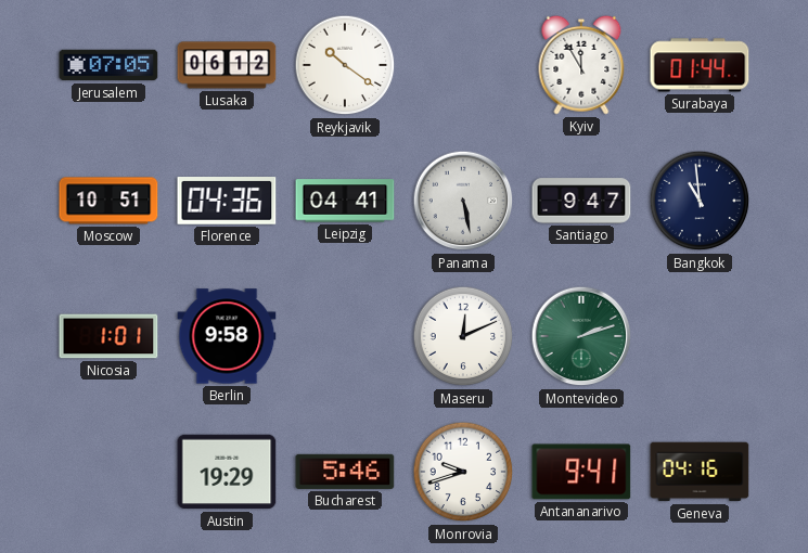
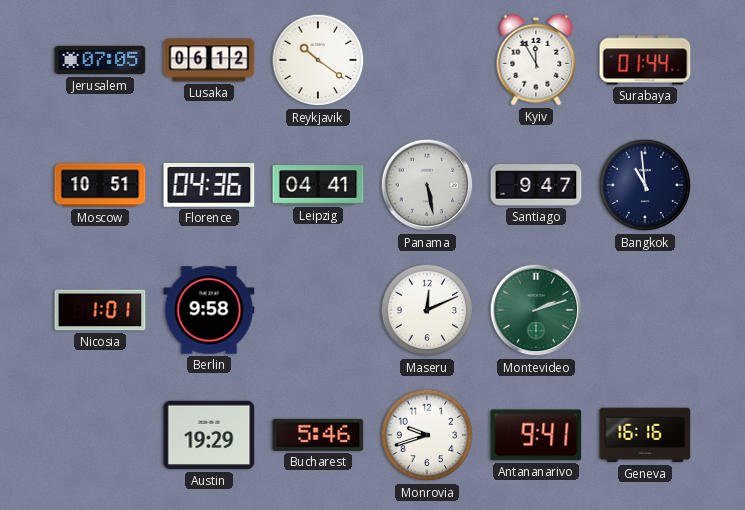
Geneva: 04:16 -> 16:16 (645, 435)
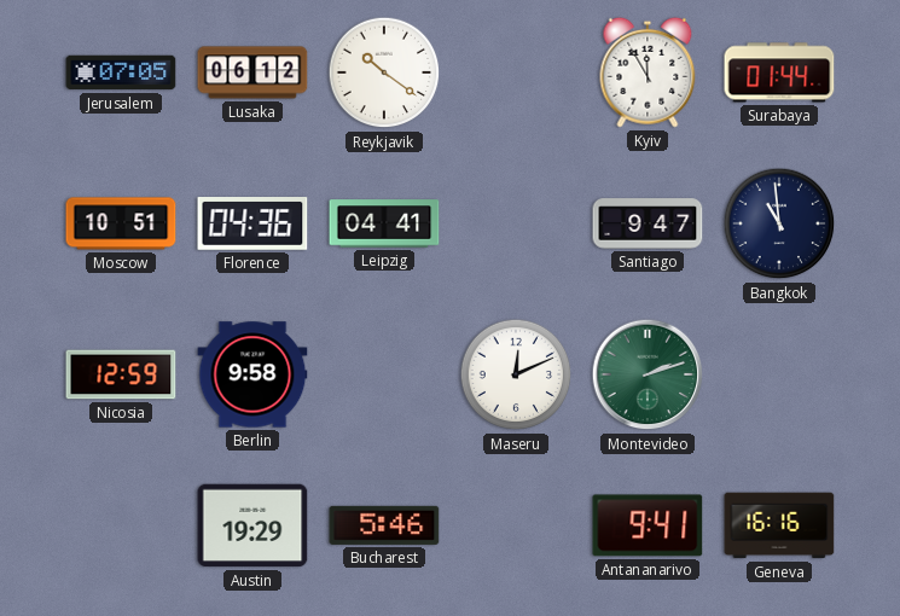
Panama: 5:28 -> none (427, 185)
Nicosia: 1:01 -> 12:59 (121, 374)
Monrovia: 9:42 -> none (427, 435)
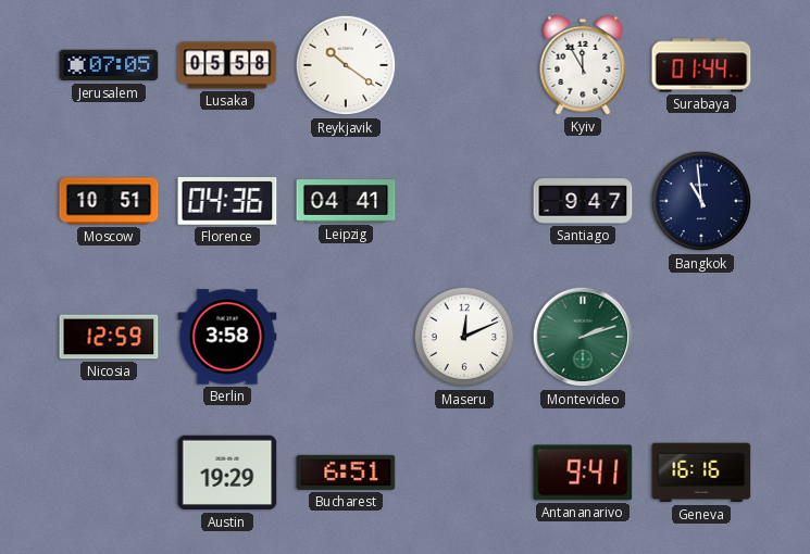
Lusaka: 06:12 -> 05:58 (227, 65)
Berlin: 9:58 -> 3:58 (227, 337)
Bucharest: 5:46 -> 6:51 (346, 473)
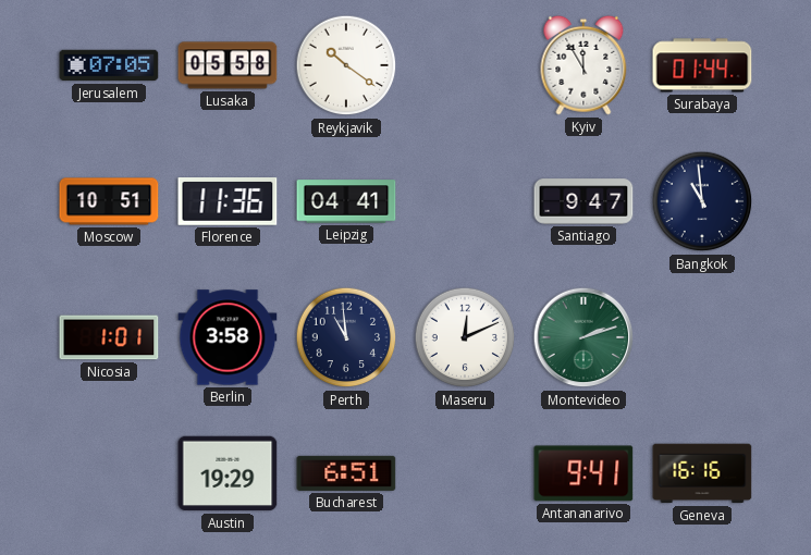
Florence: 04:36 -> 11:36 (228, 202)
Nicosia: 12:59 -> 1:01 (109, 337)
Perth: none -> 10:59 (346, 337)
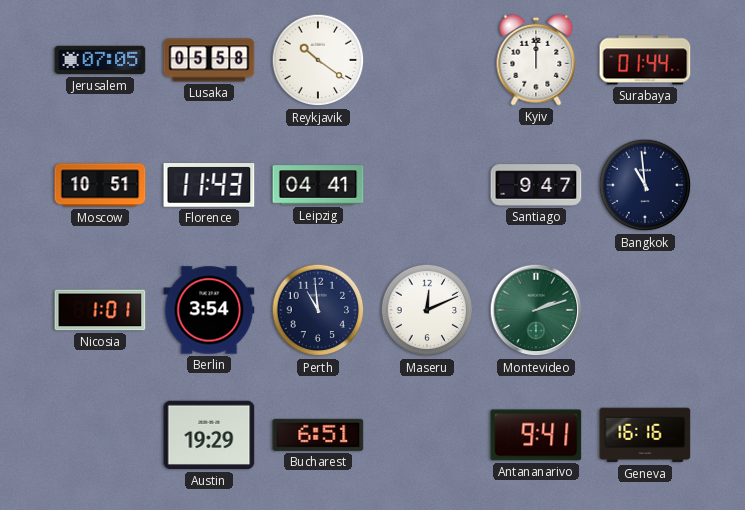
Kyiv: 11:55 -> 12:00 (536, 60)
Florence: 11:36 -> 11:43 (209, 186)
Berlin: 3:58 -> 3:54 (209, 310)
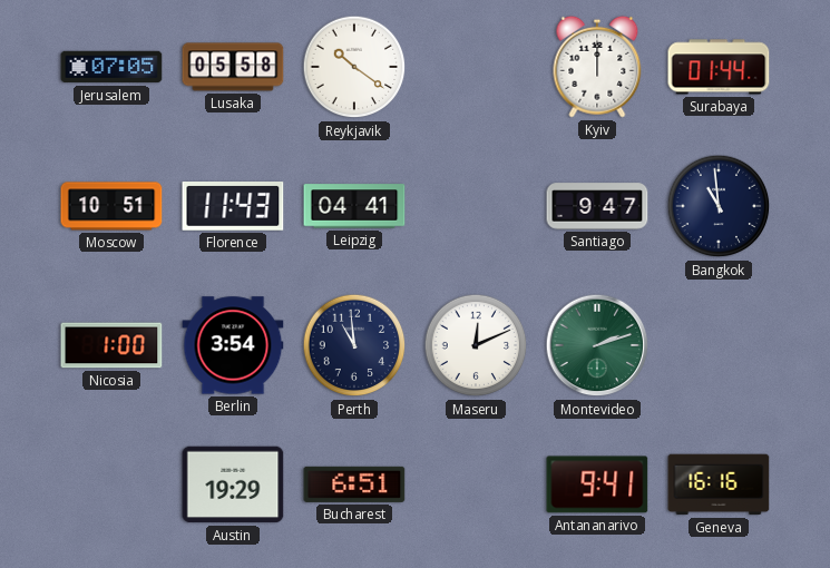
Nicosia: 1:01 -> 1:00 (111, 345)
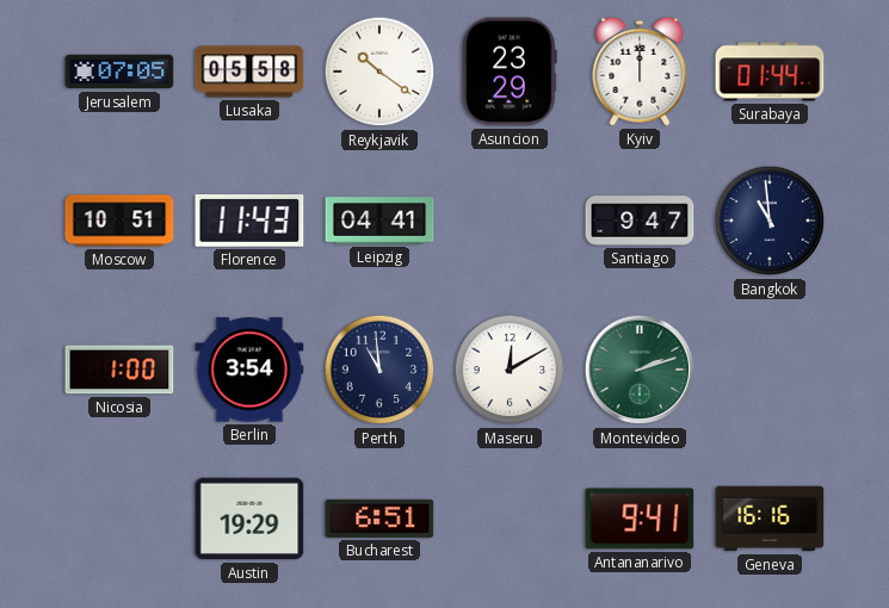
Asuncion: none -> 23:29 (510, 72)
Maseru: 12:11 -> 12:10 (510, 370)
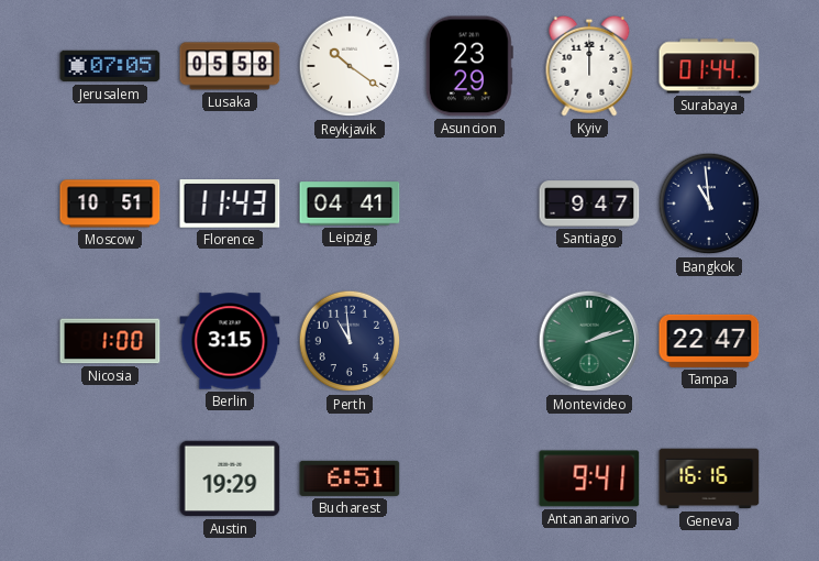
Berlin: 3:54 -> 3:15 (230, 341)
Maseru: 12:10 -> none (510, 370)
Tampa: none -> 22:47 (709, 341)
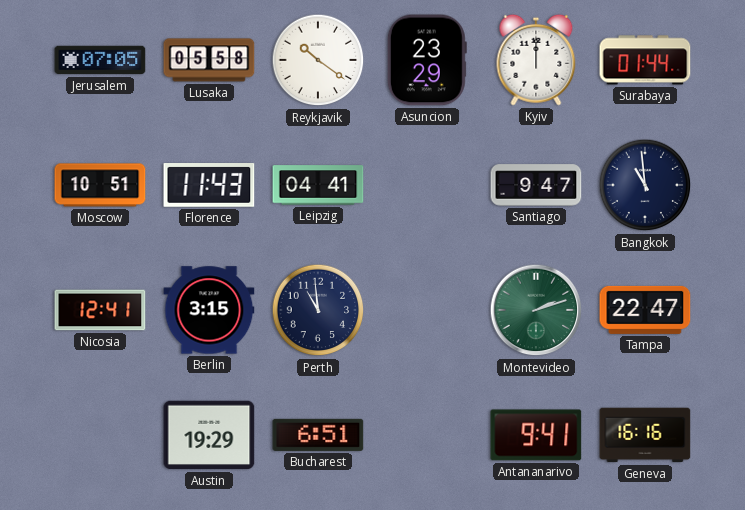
Nicosia: 1:00 -> 12:41 (100, 310)
